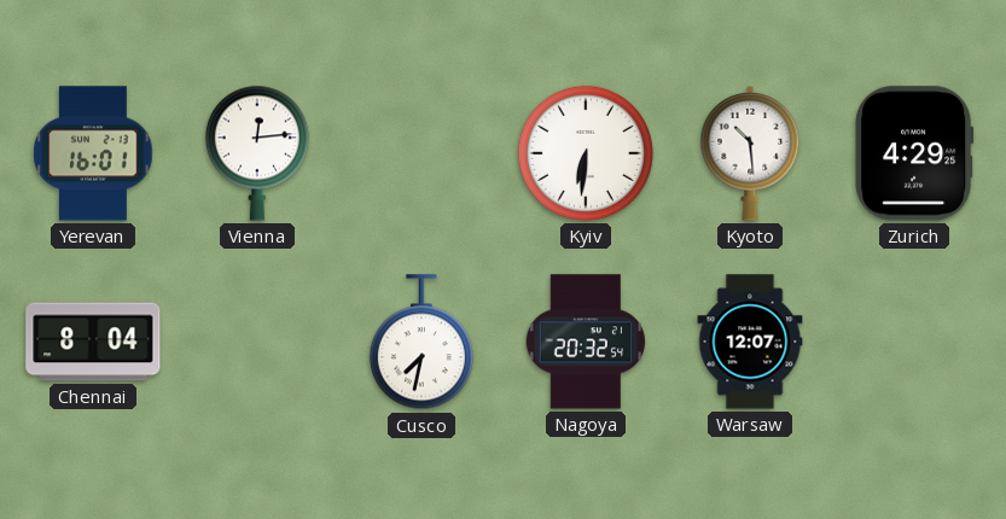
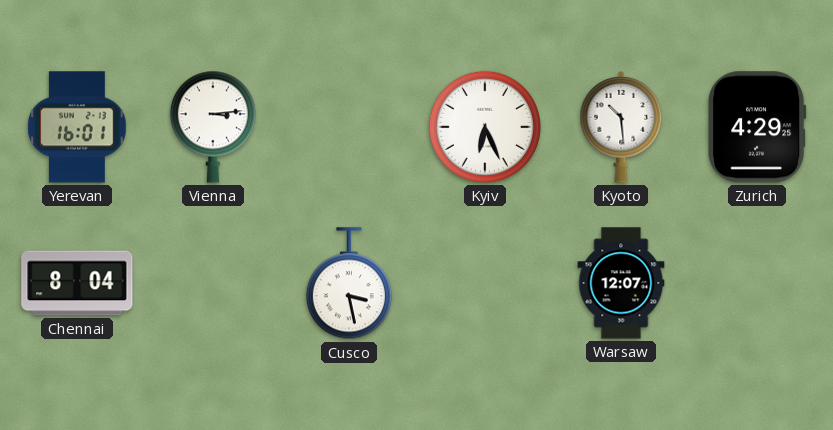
Vienna: 12:14 -> 3:14 (213, 127)
Kyiv: 6:31 -> 6:26 (485, 127)
Cusco: 7:32 -> 3:28 (349, 284)
Nagoya: 20:32 -> none (585, 342)
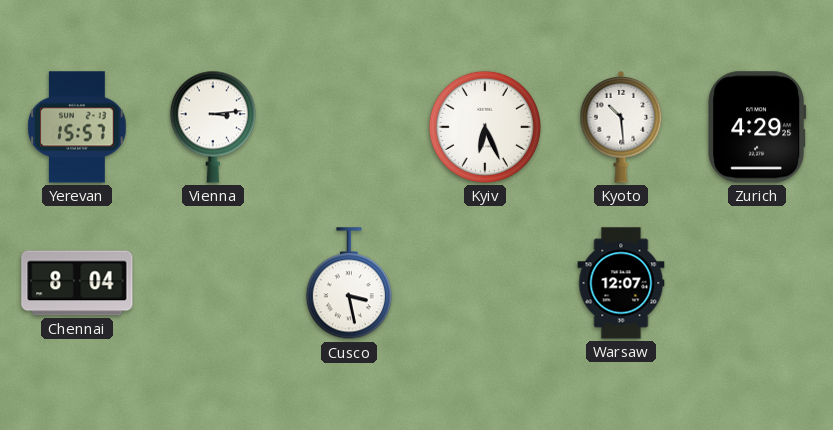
Yerevan: 16:01 -> 15:57 (77, 127)
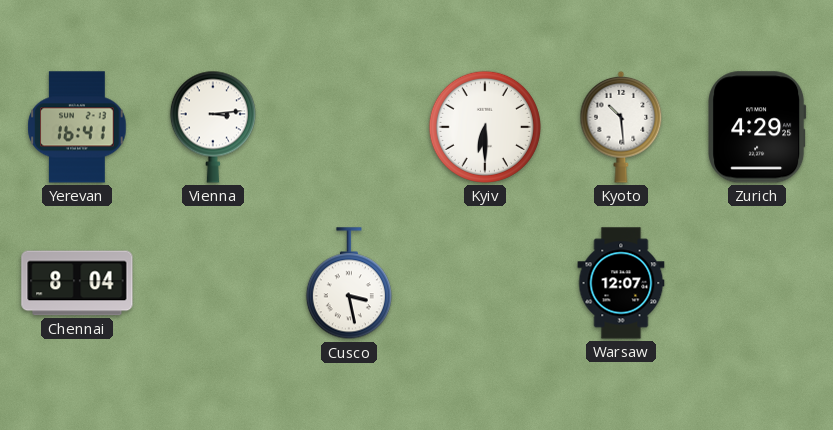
Yerevan: 15:57 -> 16:41 (77, 127)
Kyiv: 6:26 -> 6:30 (485, 127)
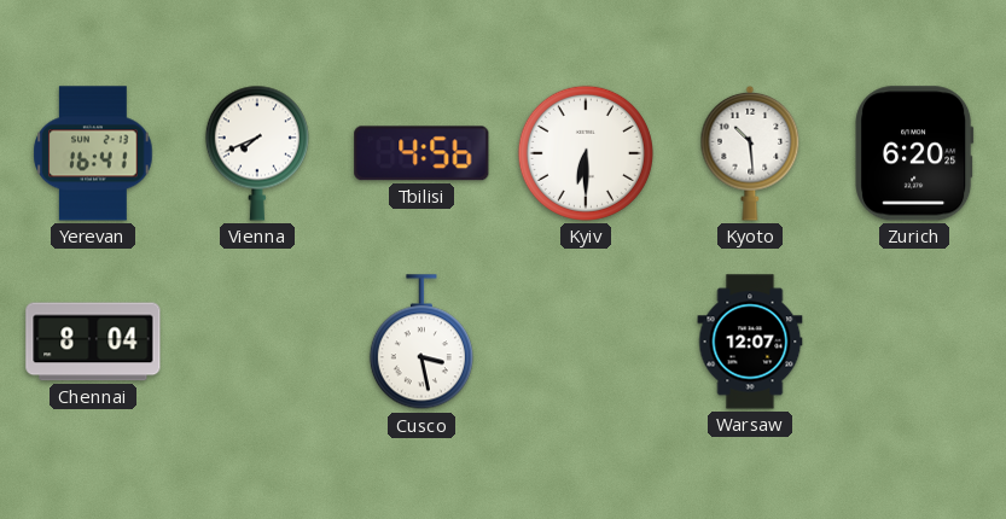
Vienna: 3:14 -> 7:41 (257, 153)
Tbilisi: none -> 4:56 (421, 153)
Zurich: 4:29 -> 6:20 (914, 153)
